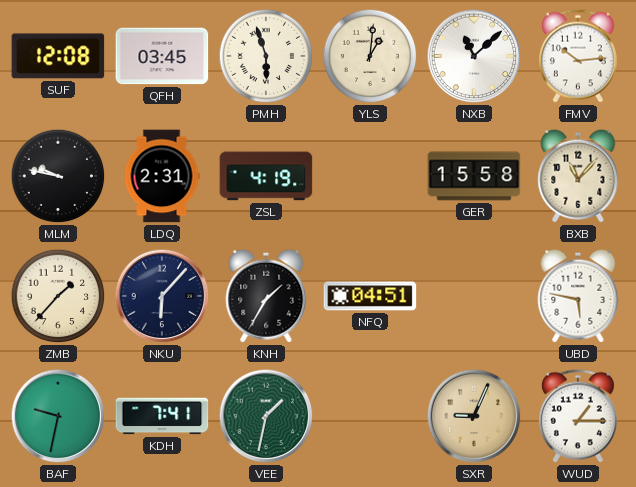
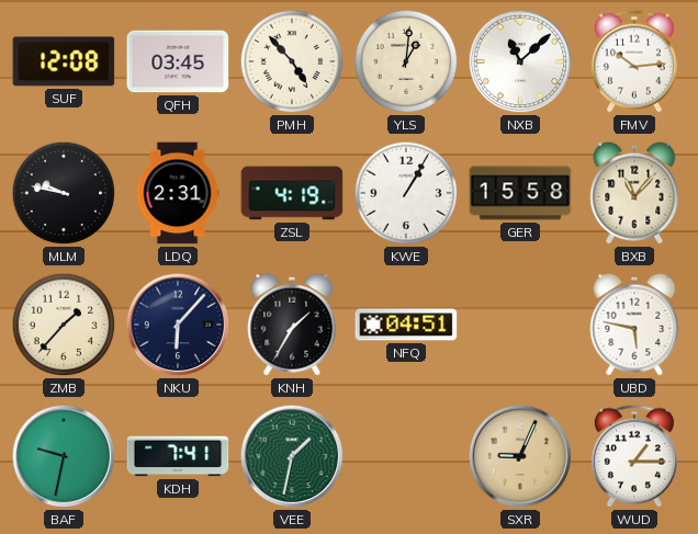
PMH: 5:57 -> 4:53 (292, 61)
KWE: none -> 1:05 (406, 193)
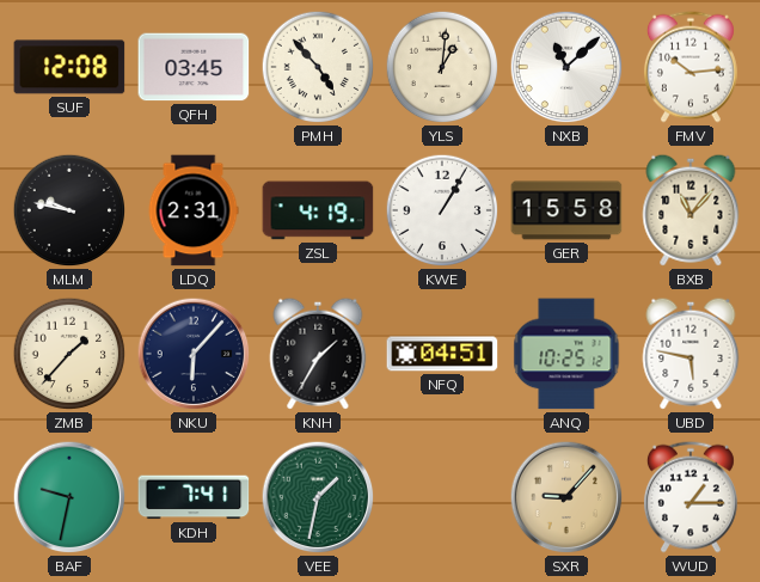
ANQ: none -> 10:25 (566, 354)
SXR: 9:04 -> 9:07 (566, 497)
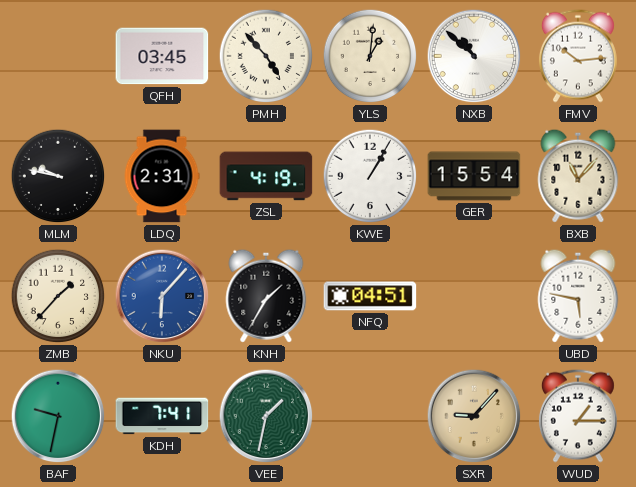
SUF: 12:08 -> none (69, 67)
NXB: 11:08 -> 10:52 (474, 56)
GER: 15:58 -> 15:54 (474, 176)
NKU dial: navy -> blue (162, 296)
ANQ: 10:25 -> none (566, 354)
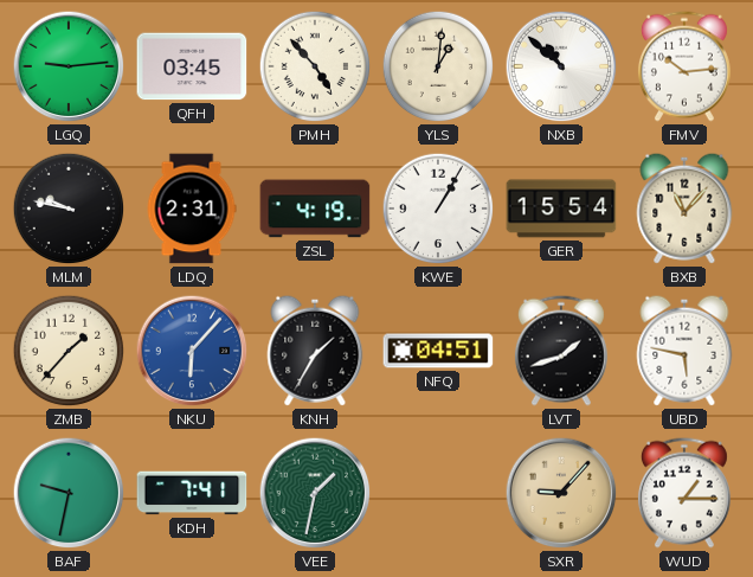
LGQ: none -> 9:14 (69, 66)
LVT: none -> 1:42 (561, 351)
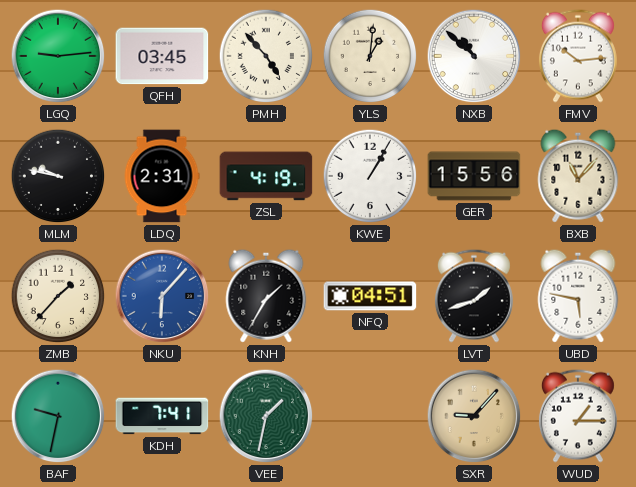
GER: 15:54 -> 15:56 (474, 176)
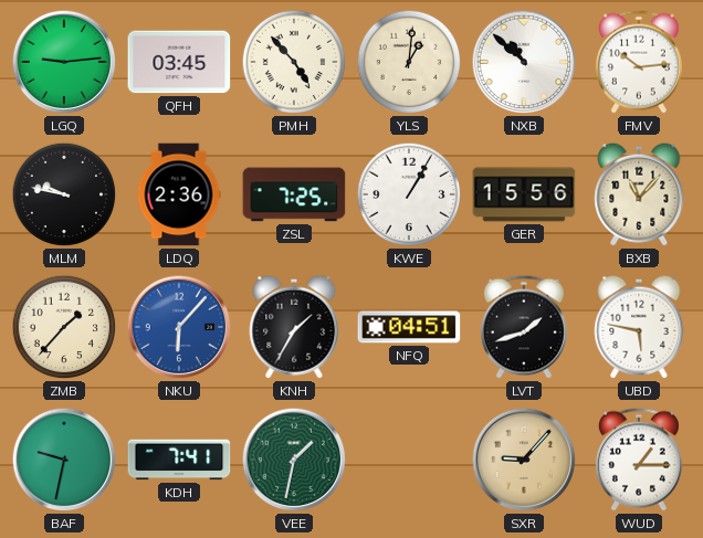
LDQ: 2:31 -> 2:36 (179, 194)
ZSL: 4:19 -> 7:25 (294, 194)
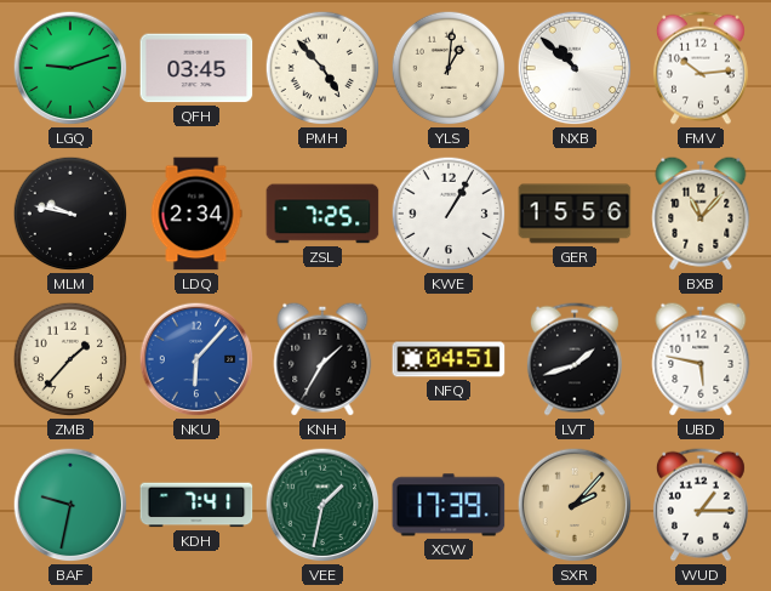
LGQ: 9:14 -> 9:12 (70, 68)
LDQ: 2:36 -> 2:34 (196, 214)
XCW: none -> 17:39 (449, 505)
SXR: 9:07 -> 2:07 (575, 505)
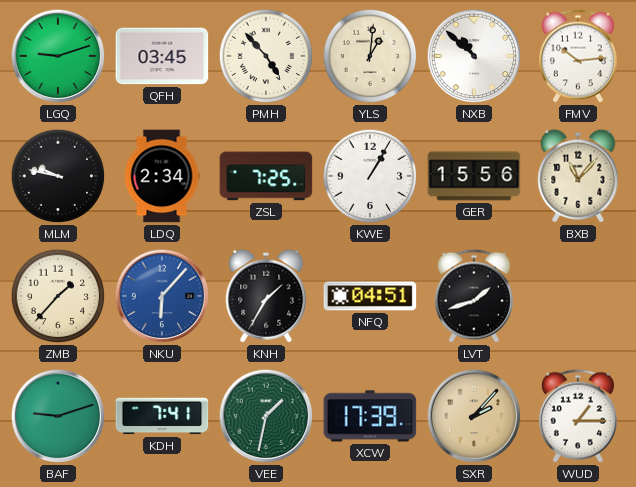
UBD: 5:47 -> none (701, 359)
BAF: 9:32 -> 9:12 (58, 416)
